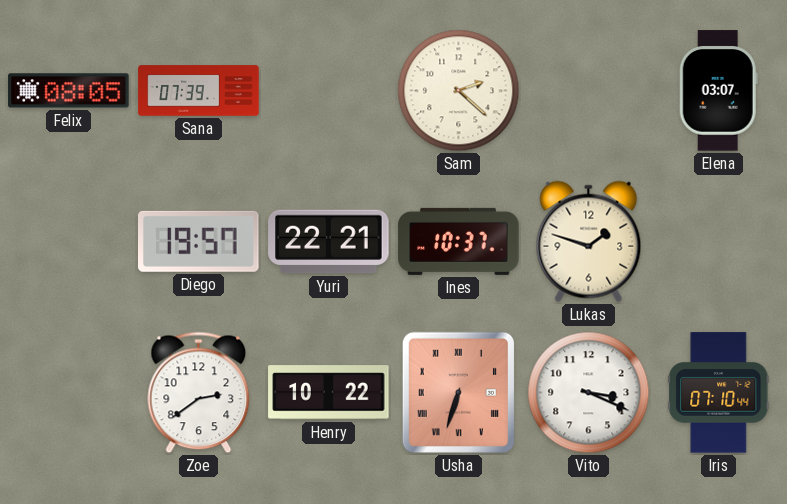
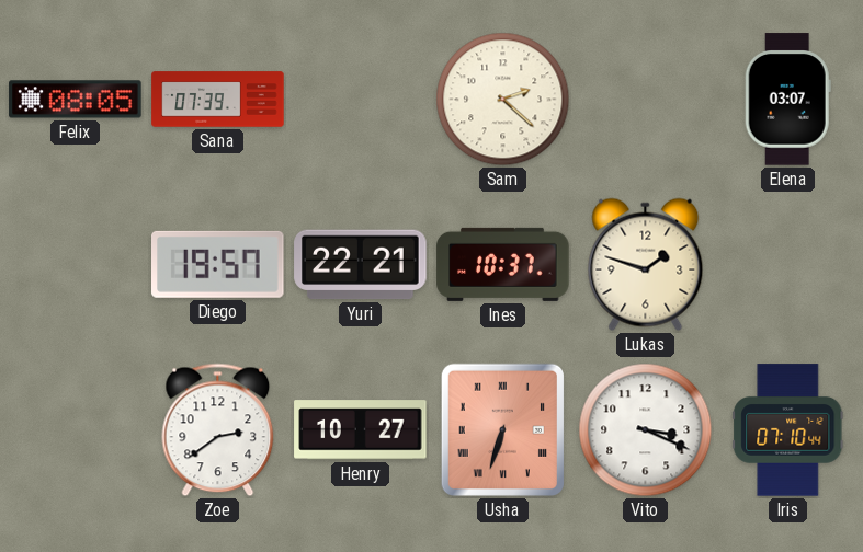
Henry: 10:22 -> 10:27 (361, 430)
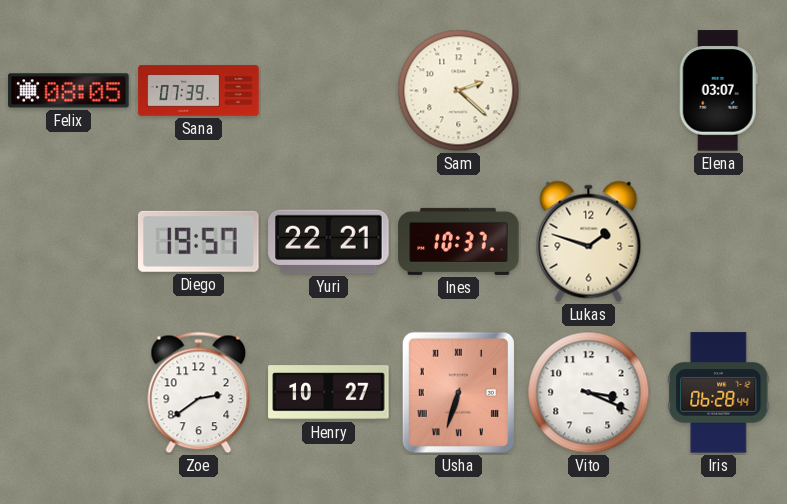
Iris: 07:10 -> 06:28 (719, 393)
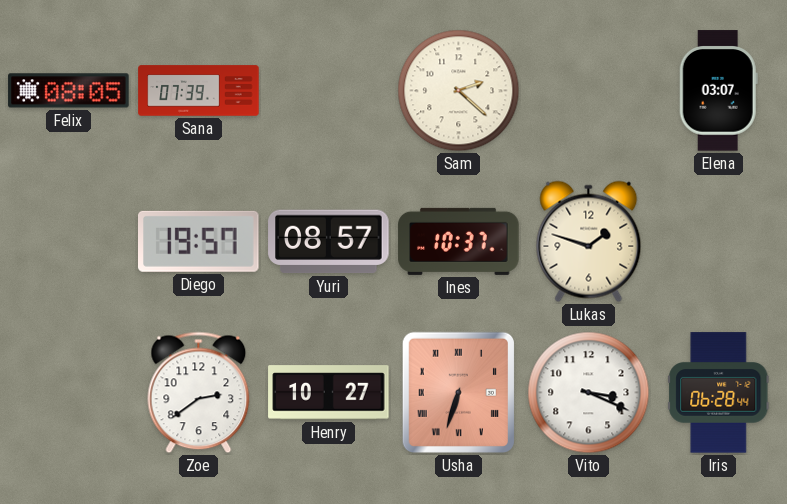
Yuri: 22:21 -> 08:57 (329, 242)
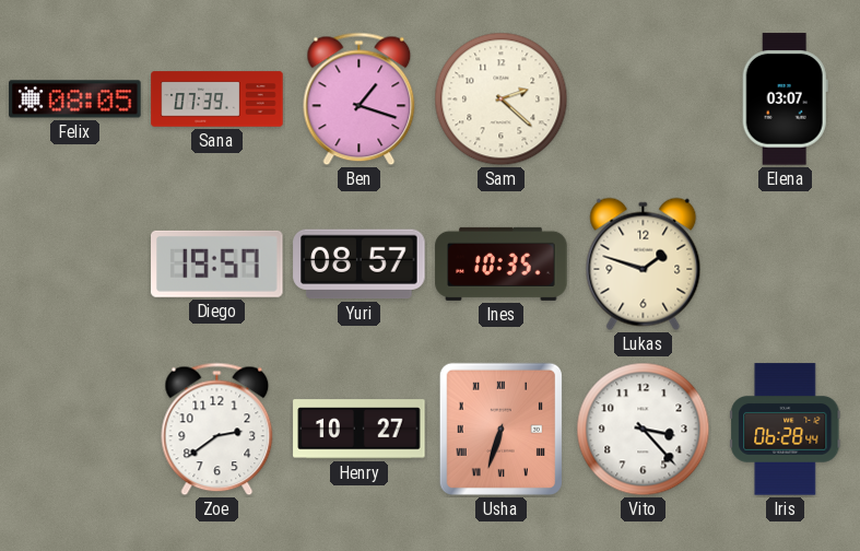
Ben: none -> 1:18 (360, 99)
Ines: 10:37 -> 10:35 (502, 263)
Vito: 3:19 -> 3:23 (644, 430)
